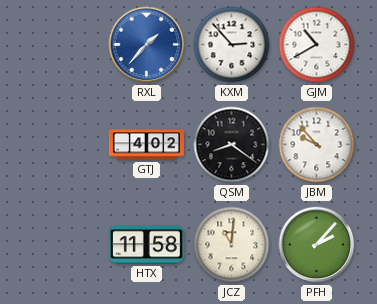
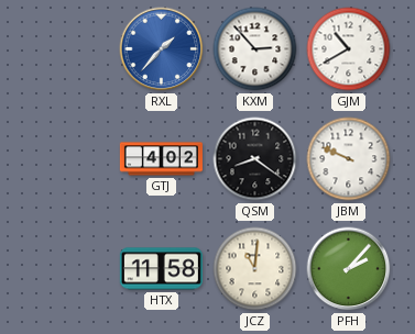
JBM: 9:53 -> 9:49 (349, 159)
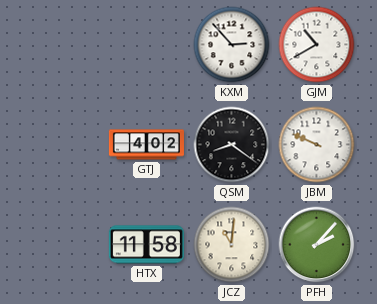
RXL: 1:37 -> none (162, 49)
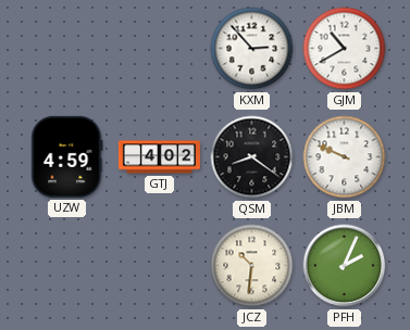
UZW: none -> 4:59 (67, 156)
HTX: 11:58 -> none (146, 245)
JCZ: 11:01 -> 10:31 (252, 266)
PFH: 2:07 -> 2:04 (345, 266)
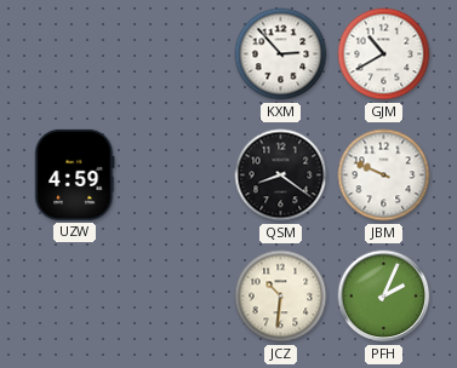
GTJ: 4:02 -> none (159, 157)
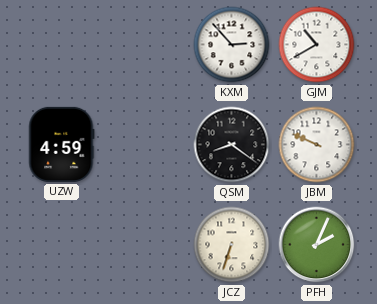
JCZ: 10:31 -> 6:33 (232, 245)
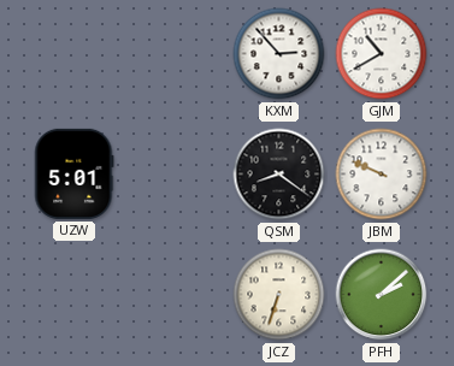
UZW: 4:59 -> 5:01 (75, 173)
PFH: 2:04 -> 2:08 (382, 295)
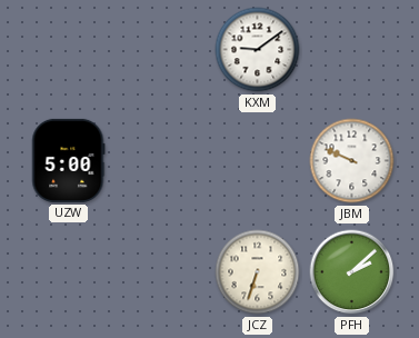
KXM: 2:53 -> 9:09 (258, 50)
GJM: 10:40 -> none (382, 54)
UZW: 5:01 -> 5:00 (69, 160)
QSM: 8:21 -> none (279, 175)
